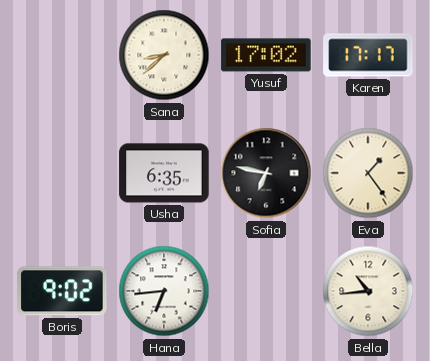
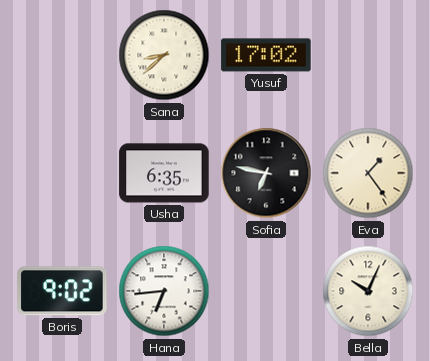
Karen: 17:17 -> none (368, 55)
Bella: 10:44 -> 10:04 (368, 291)
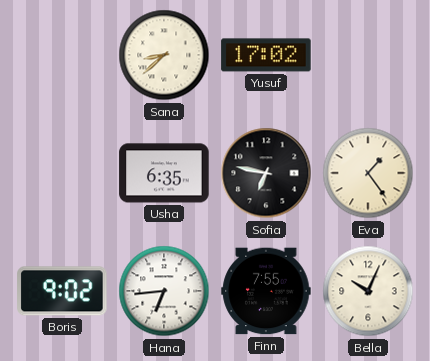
Finn: none -> 7:55 (266, 291)
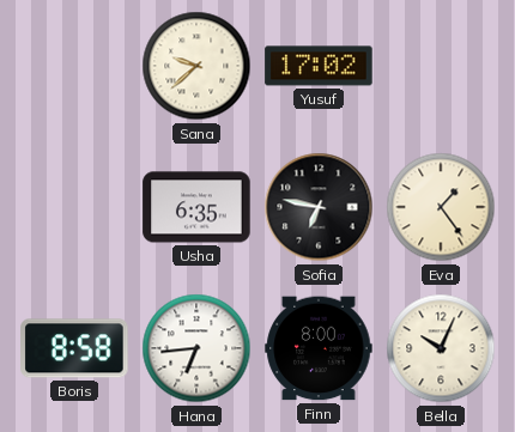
Sana: 8:38 -> 9:38 (196, 66)
Boris: 9:02 -> 8:58 (74, 348)
Finn: 7:55 -> 8:00 (319, 348)
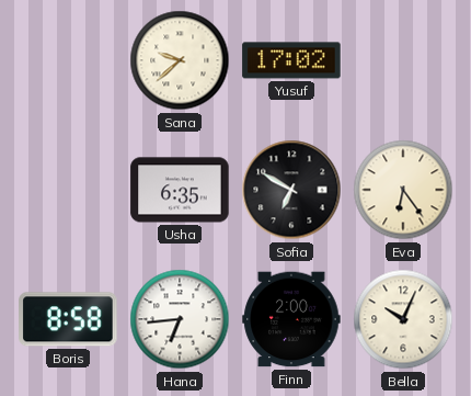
Sofia: 6:47 -> 6:50 (291, 190)
Eva: 1:24 -> 6:24 (403, 190)
Finn: 8:00 -> 2:00 (291, 319)
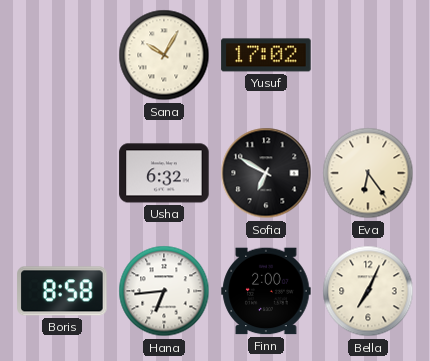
Sana: 9:38 -> 10:05 (164, 55)
Usha: 6:35 -> 6:32 (164, 173)
Bella: 10:04 -> 7:04 (368, 291)
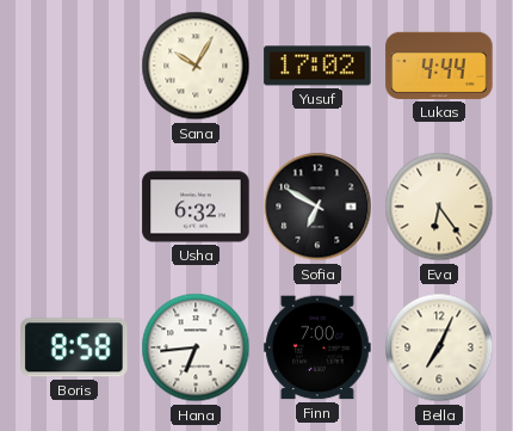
Lukas: none -> 4:44 (439, 66)
Finn: 2:00 -> 7:00 (317, 347)
